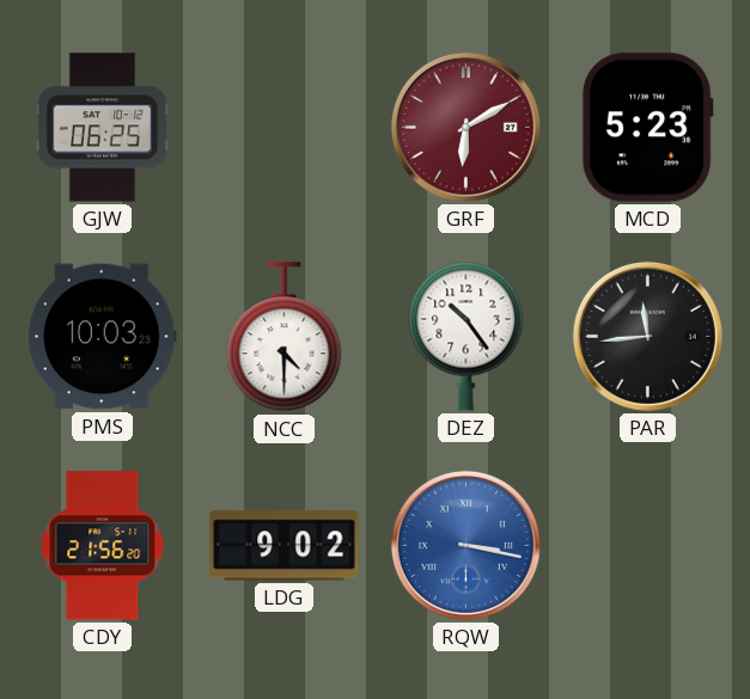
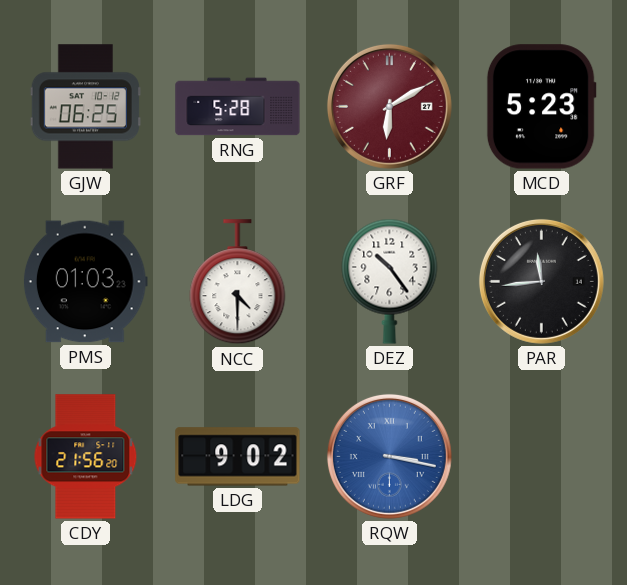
RNG: none -> 5:28 (238, 107)
PMS: 10:03 -> 01:03 (85, 282)
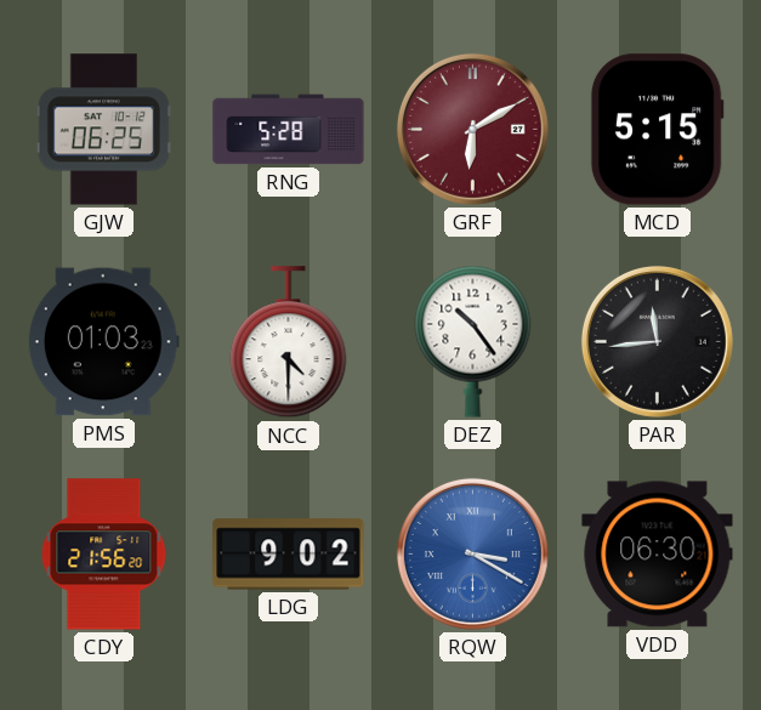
MCD: 5:23 -> 5:15 (657, 130)
RQW: 3:17 -> 3:20 (472, 553)
VDD: none -> 06:30 (658, 555)
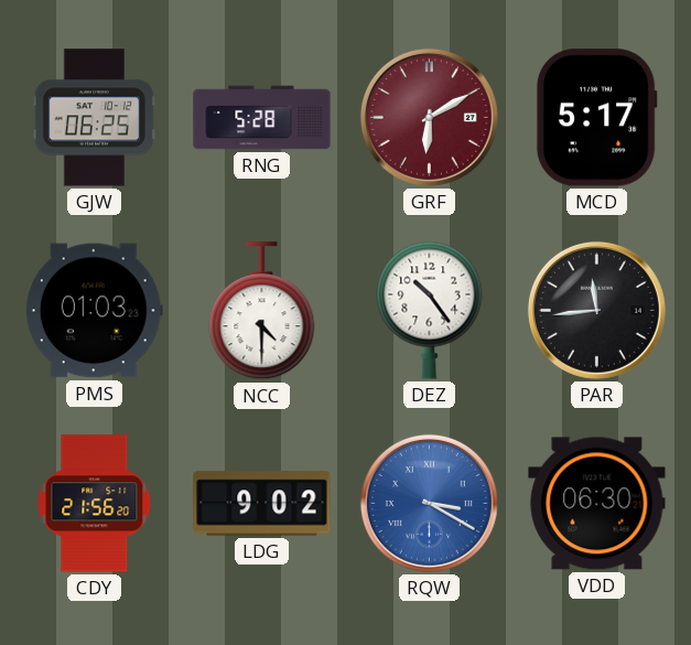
MCD: 5:15 -> 5:17 (596, 118)
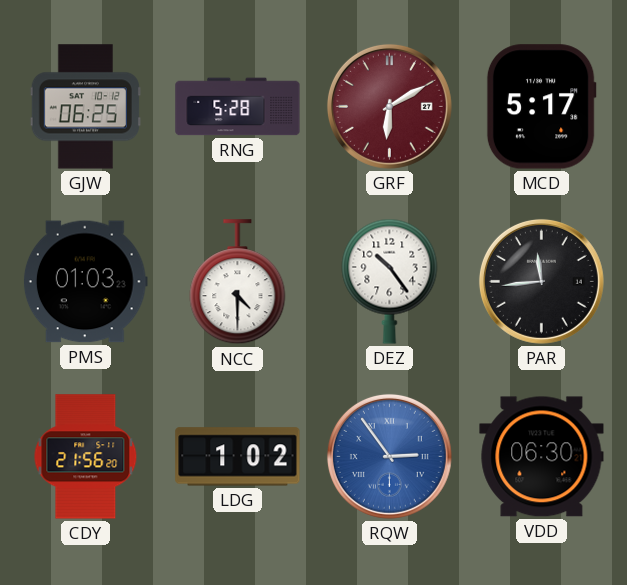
LDG: 9:02 -> 1:02 (238, 457)
RQW: 3:20 -> 2:54 (389, 456)
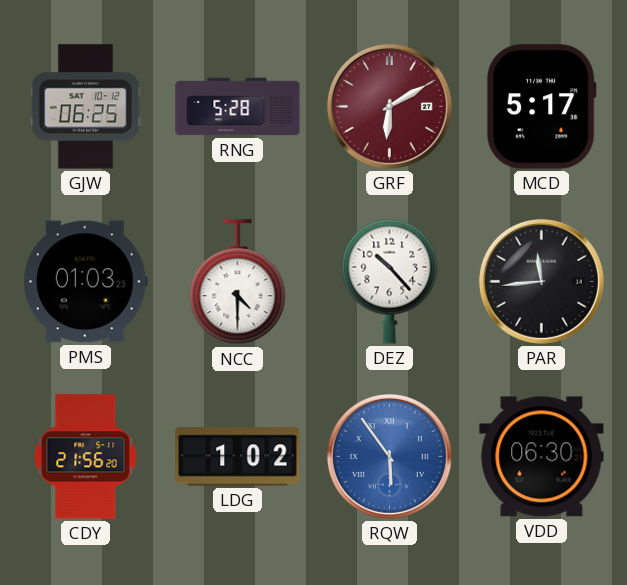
DEZ: 10:24 -> 10:23 (390, 281)
RQW: 2:54 -> 5:54 (389, 456)
